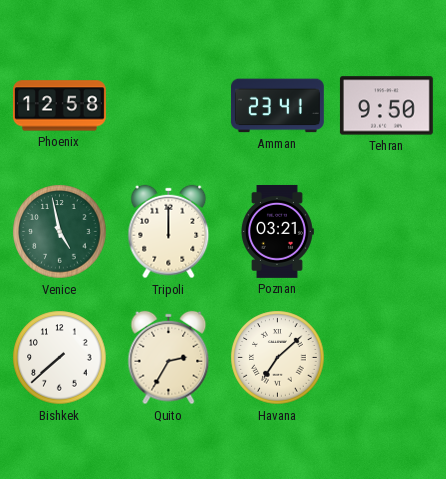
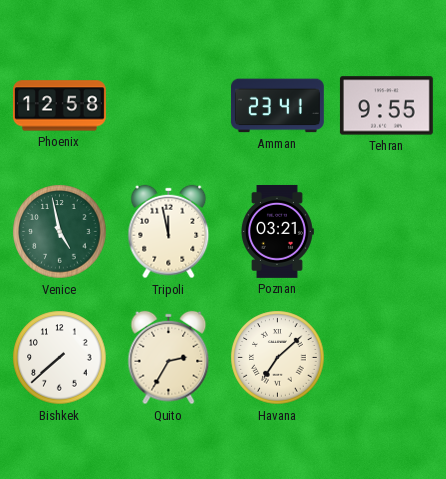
Tehran: 9:50 -> 9:55 (386, 106)
Tripoli: 12:00 -> 11:58 (169, 232)
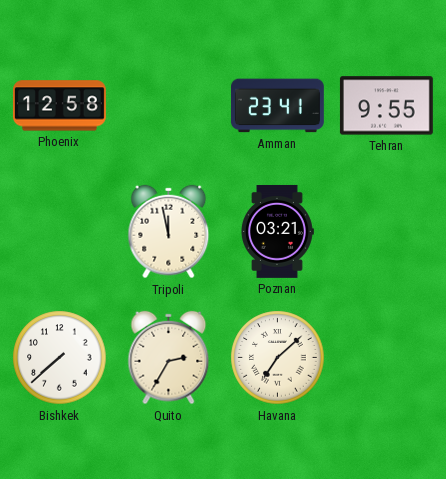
Venice: 4:58 -> none (60, 232)
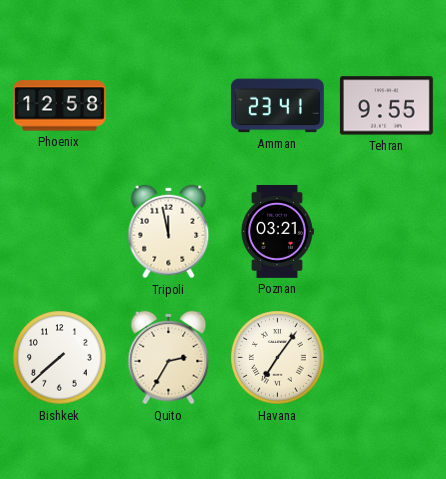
Havana: 7:08 -> 7:06 (278, 358)
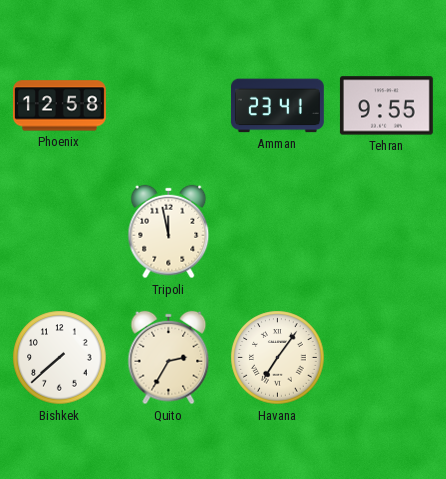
Poznan: 03:21 -> none (277, 231)
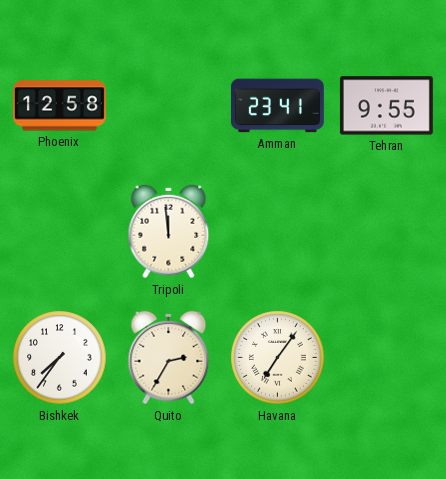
Tripoli: 11:58 -> 11:59 (169, 232)
Bishkek: 7:38 -> 7:36 (60, 358)
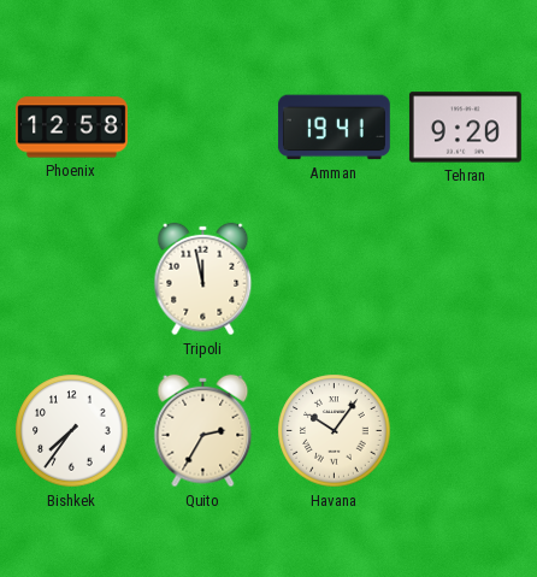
Amman: 23:41 -> 19:41 (334, 128)
Tehran: 9:55 -> 9:20 (465, 128)
Tripoli: 11:59 -> 11:58 (203, 279)
Havana: 7:06 -> 10:06 (335, 431)
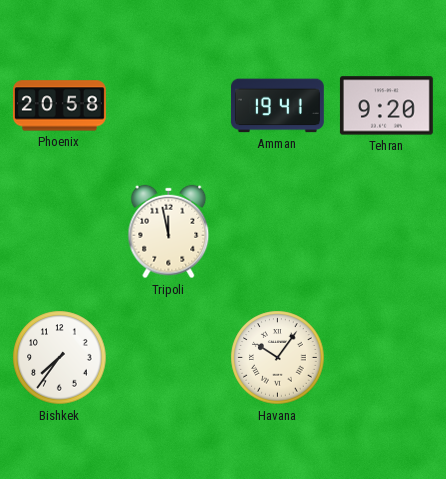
Phoenix: 12:58 -> 20:58 (59, 106)
Quito: 2:35 -> none (203, 431)
